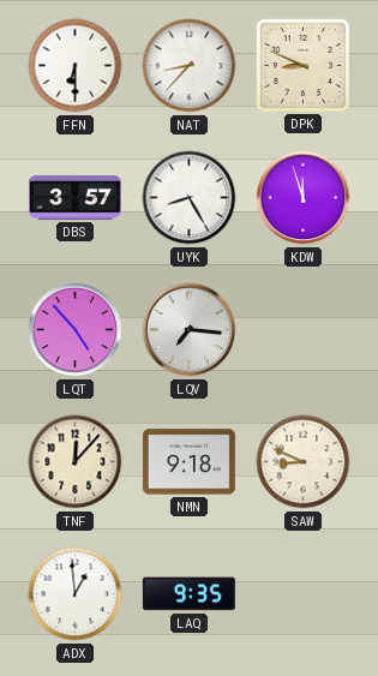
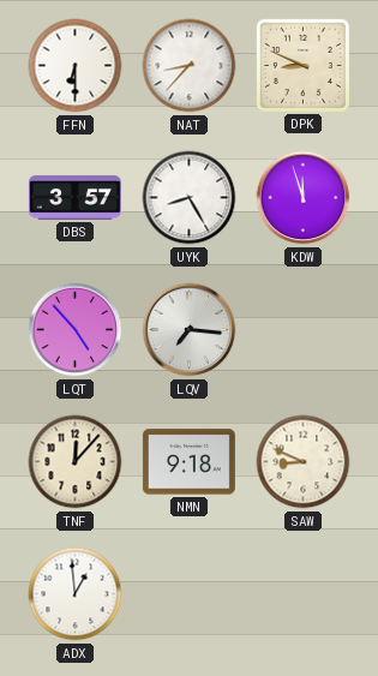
LAQ: 9:35 -> none (188, 594)
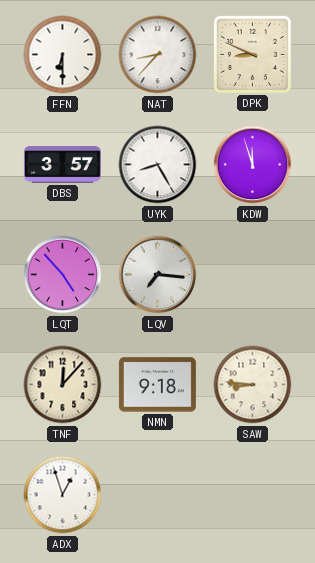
SAW: 8:49 -> 8:46 (253, 385)
ADX: 12:59 -> 12:57 (63, 495)
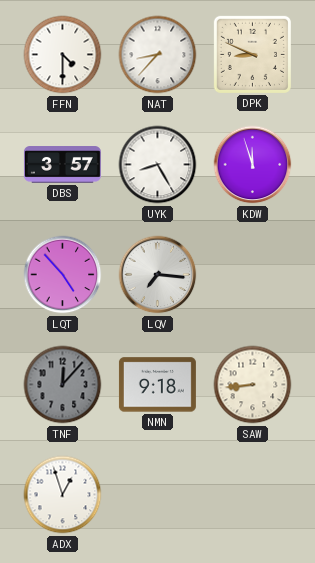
FFN: 6:30 -> 4:30 (63, 55)
TNF dial: cream -> grey (63, 385)
SAW: 8:46 -> 8:44 (253, 385)
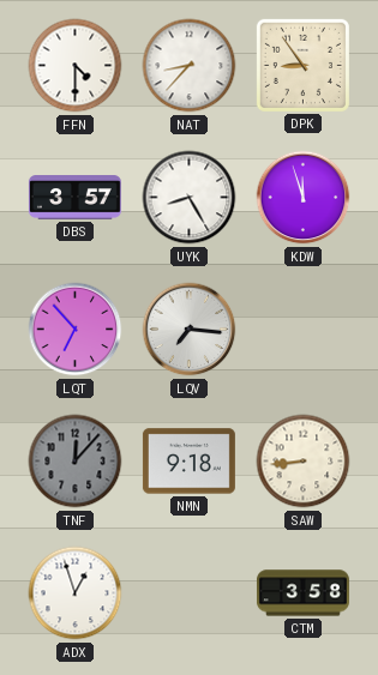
DPK: 8:49 -> 8:54 (302, 65)
LQT: 4:53 -> 6:53 (76, 330)
CTM: none -> 3:58 (302, 593)
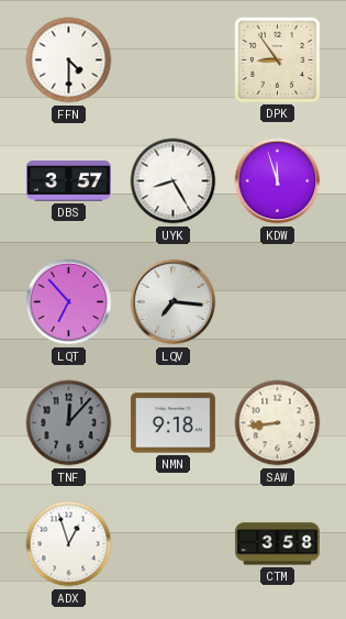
NAT: 8:37 -> none (190, 66)
